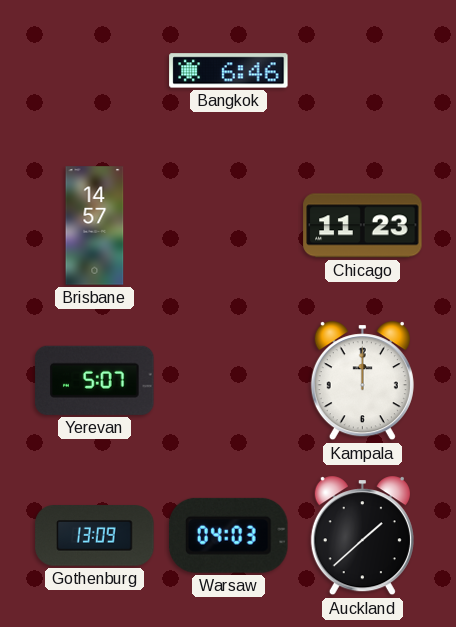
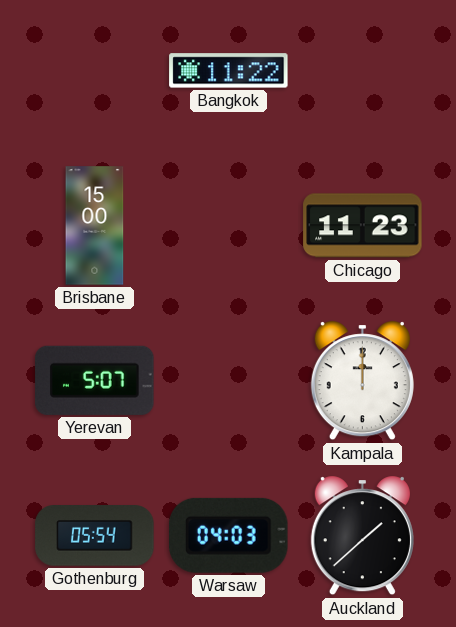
Bangkok: 6:46 -> 11:22 (229, 71)
Brisbane: 14:57 -> 15:00 (95, 226)
Gothenburg: 13:09 -> 05:54 (95, 536)
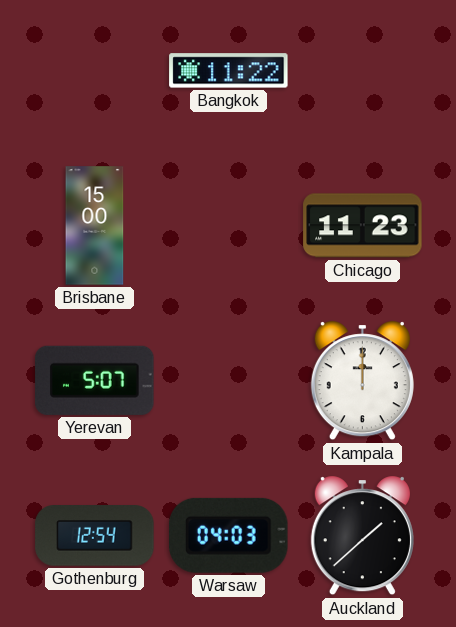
Gothenburg: 05:54 -> 12:54 (95, 536)
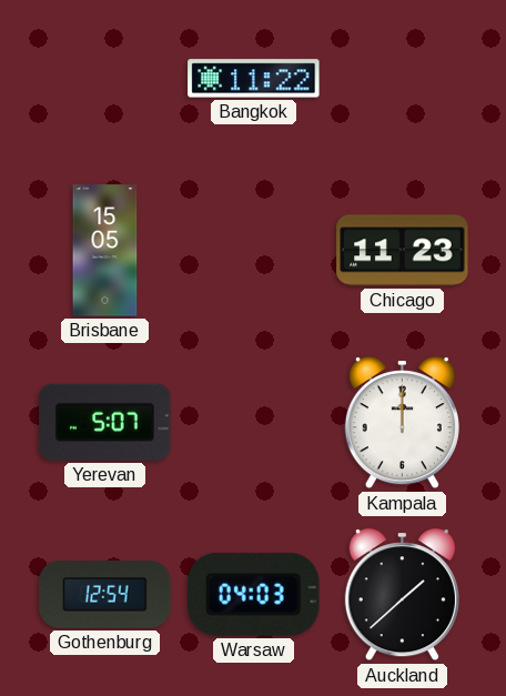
Brisbane: 15:00 -> 15:05 (105, 251)
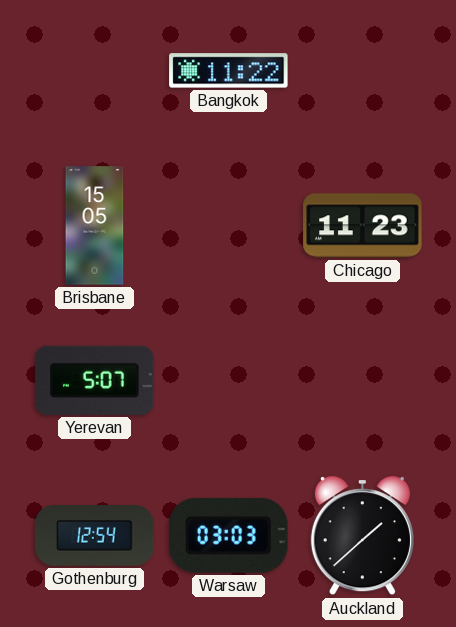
Kampala: 12:00 -> none (402, 423)
Warsaw: 04:03 -> 03:03 (229, 535)
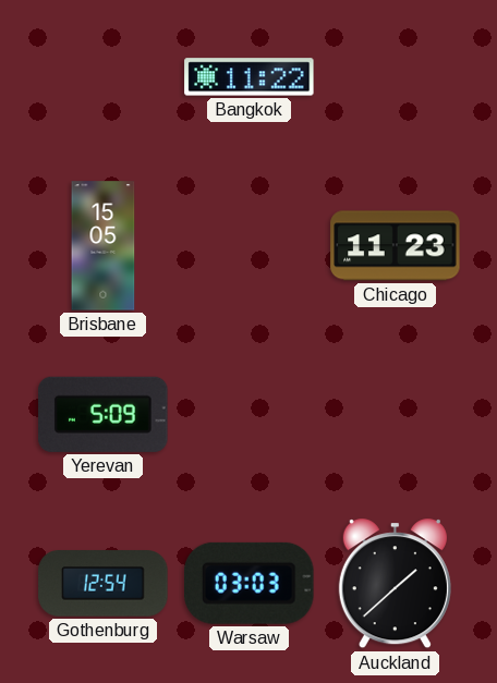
Yerevan: 5:07 -> 5:09 (104, 414)
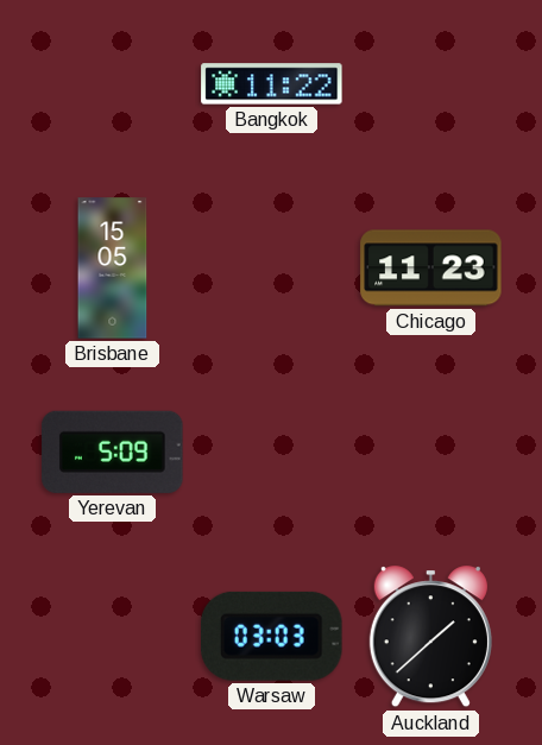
Gothenburg: 12:54 -> none (104, 584)
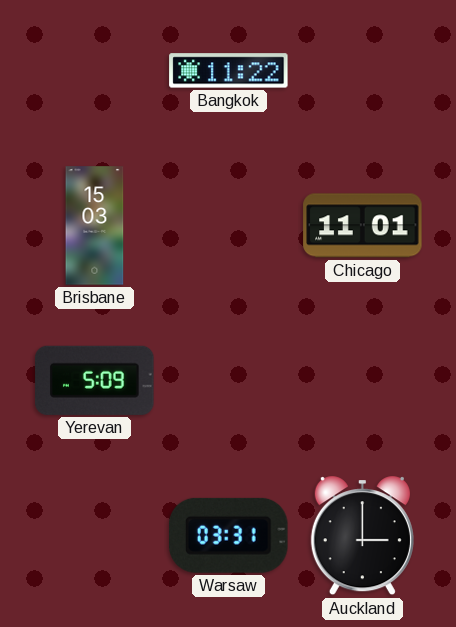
Brisbane: 15:05 -> 15:03 (95, 226)
Chicago: 11:23 -> 11:01 (363, 226)
Warsaw: 03:03 -> 03:31 (229, 535)
Auckland: 1:38 -> 3:00 (362, 536)
